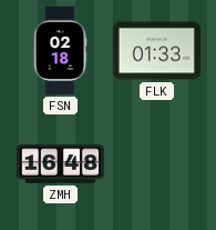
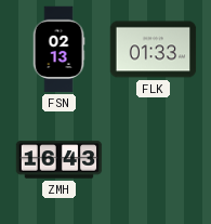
FSN: 02:18 -> 02:13 (58, 50)
ZMH: 16:48 -> 16:43 (60, 160)
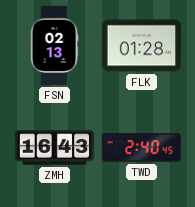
FLK: 01:33 -> 01:28 (142, 46)
TWD: none -> 2:40 (142, 148)
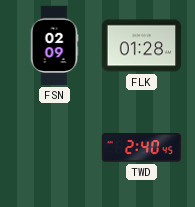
FSN: 02:13 -> 02:09 (54, 46)
ZMH: 16:43 -> none (55, 148)
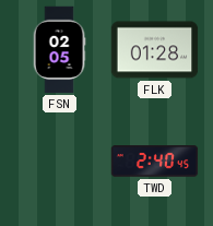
FSN: 02:09 -> 02:05 (59, 50)
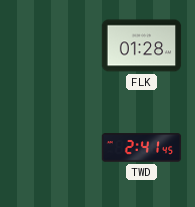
FSN: 02:05 -> none (59, 50)
TWD: 2:40 -> 2:41 (142, 148)
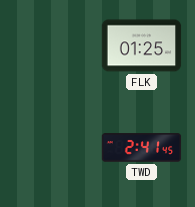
FLK: 01:28 -> 01:25 (142, 46)
